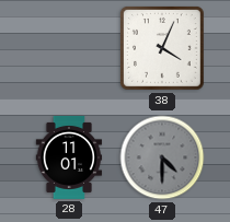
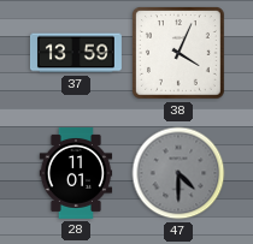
37: none -> 13:59 (76, 53)
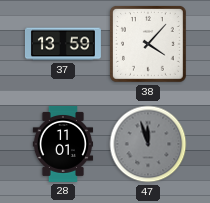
38: 4:04 -> 4:07 (149, 45)
47: 4:30 -> 11:57 (148, 144)
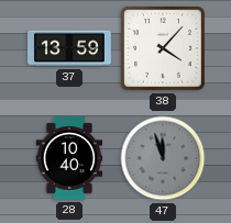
28: 11:01 -> 10:40 (69, 158)
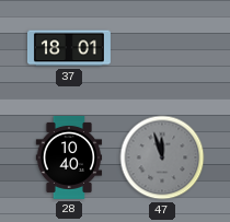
37: 13:59 -> 18:01 (69, 48)
38: 4:07 -> none (164, 49)
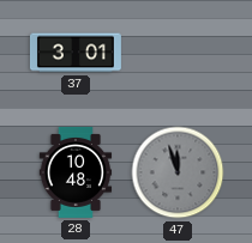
37: 18:01 -> 3:01 (76, 53)
28: 10:40 -> 10:48 (76, 172)
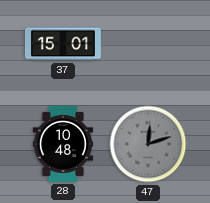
37: 3:01 -> 15:01 (63, 44)
47: 11:57 -> 12:12 (148, 144)
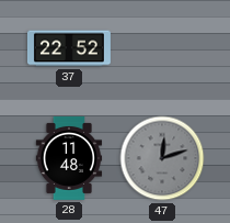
37: 15:01 -> 22:52 (69, 48)
28: 10:48 -> 11:48 (69, 158)
